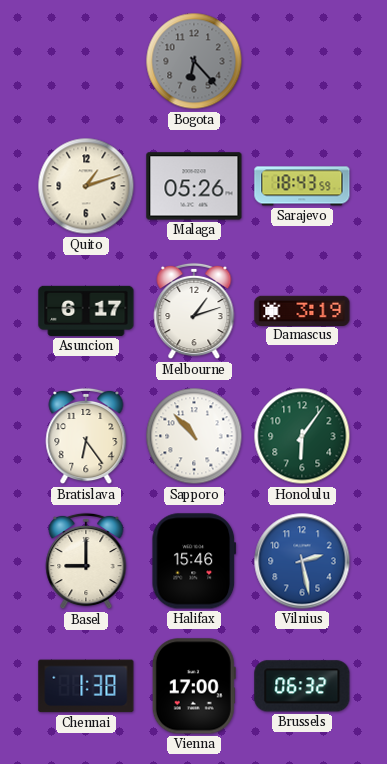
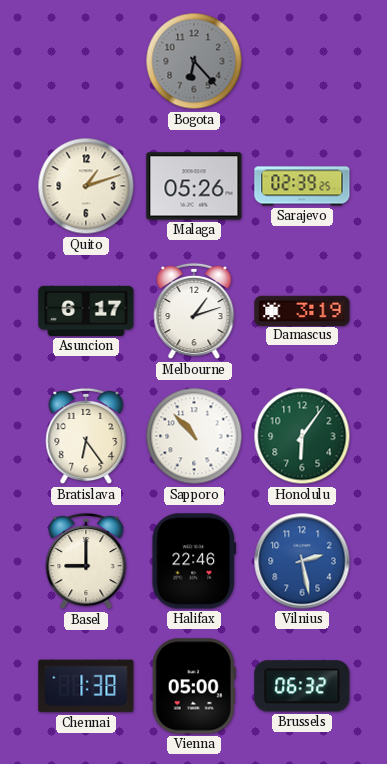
Sarajevo: 18:43 -> 02:39 (302, 186)
Halifax: 15:46 -> 22:46 (194, 561)
Vienna: 17:00 -> 05:00 (194, 686)
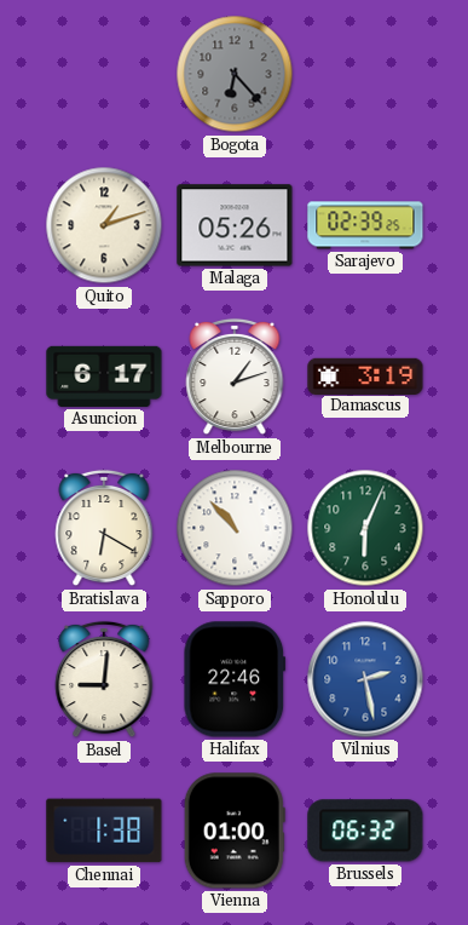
Bratislava: 6:24 -> 6:20 (104, 528)
Honolulu: 6:06 -> 6:04 (365, 528)
Basel: 9:00 -> 9:01 (104, 679)
Vienna: 05:00 -> 01:00 (235, 831)
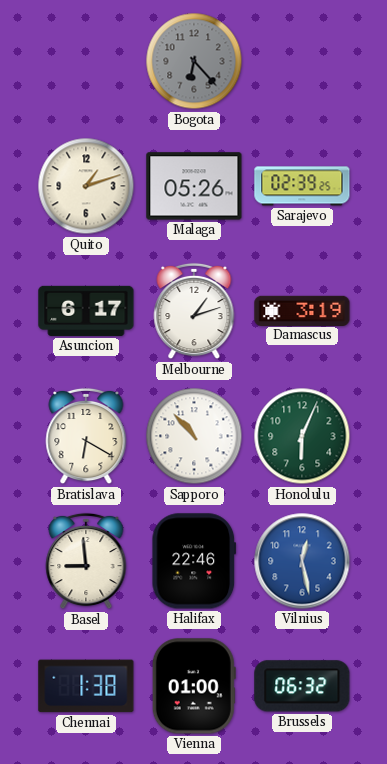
Basel: 9:01 -> 8:59 (86, 561)
Vilnius: 2:28 -> 12:28 (302, 561)
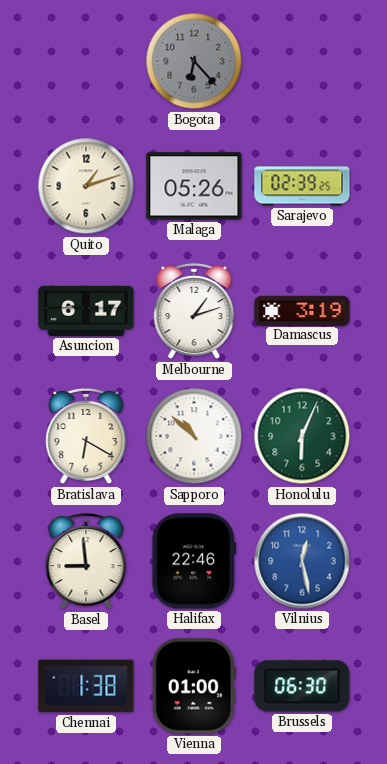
Sapporo: 10:53 -> 10:52 (194, 436)
Brussels: 06:32 -> 06:30 (302, 686)
